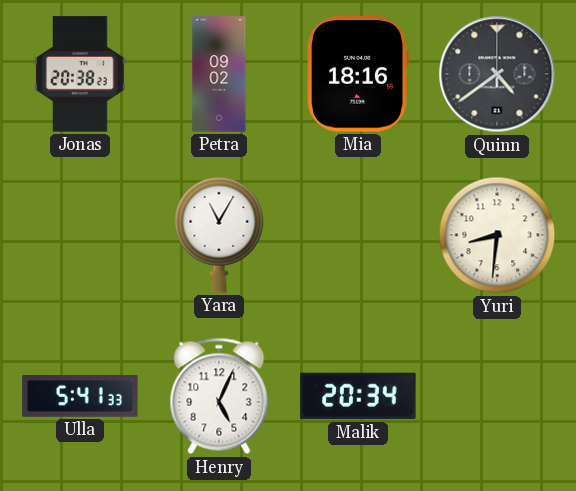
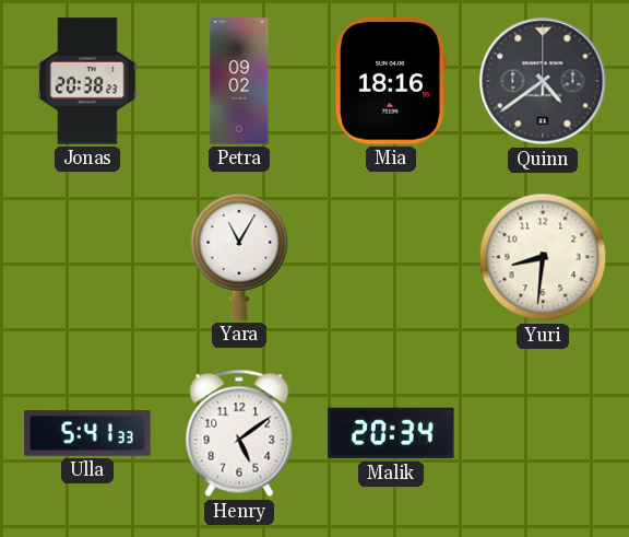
Henry: 5:04 -> 5:09 (239, 433)
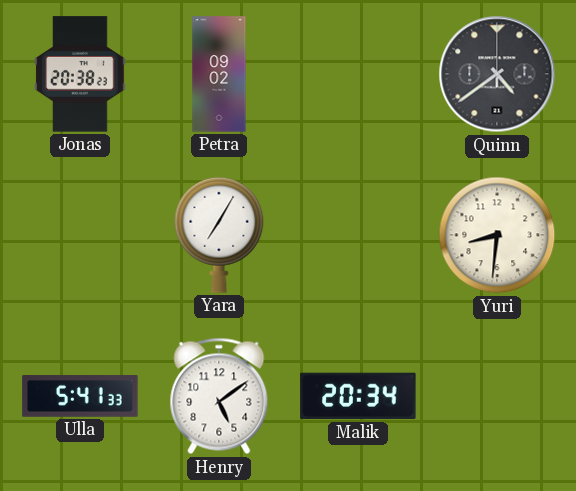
Mia: 18:16 -> none (391, 81)
Yara: 11:05 -> 7:05 (219, 235)
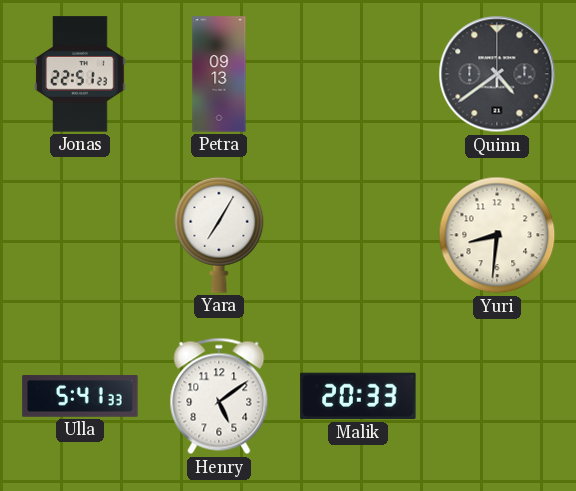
Jonas: 20:38 -> 22:51 (80, 74)
Petra: 09:02 -> 09:13 (219, 74)
Malik: 20:34 -> 20:33 (358, 396)
